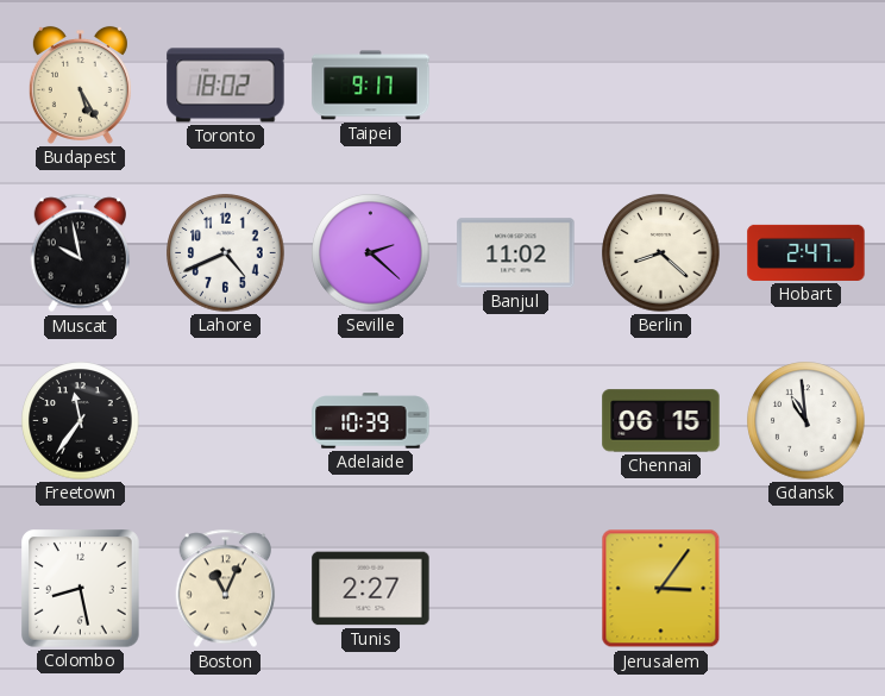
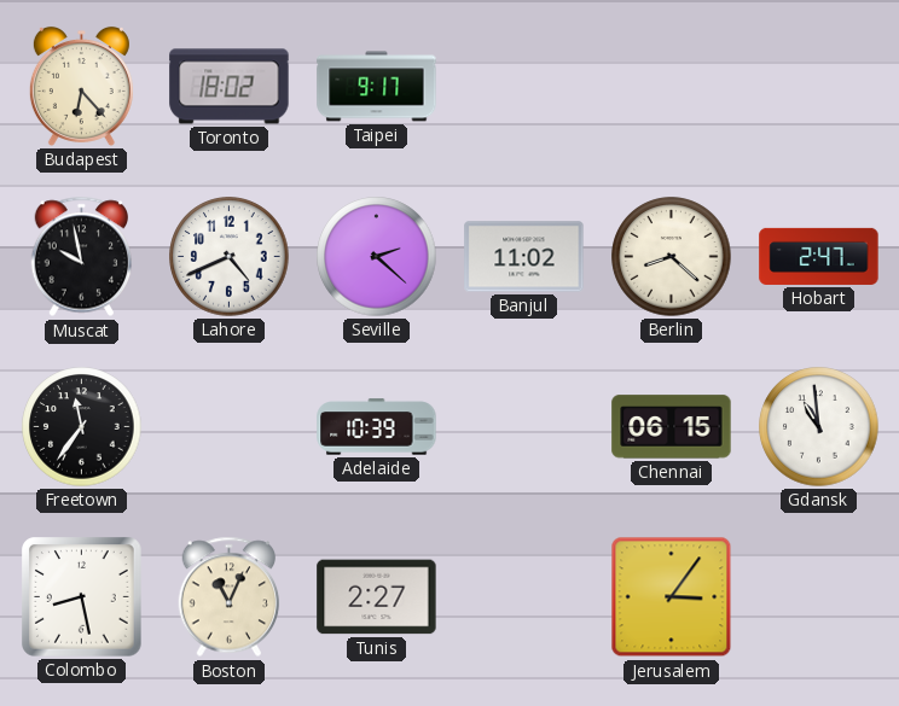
Budapest: 5:25 -> 6:23 (81, 86)
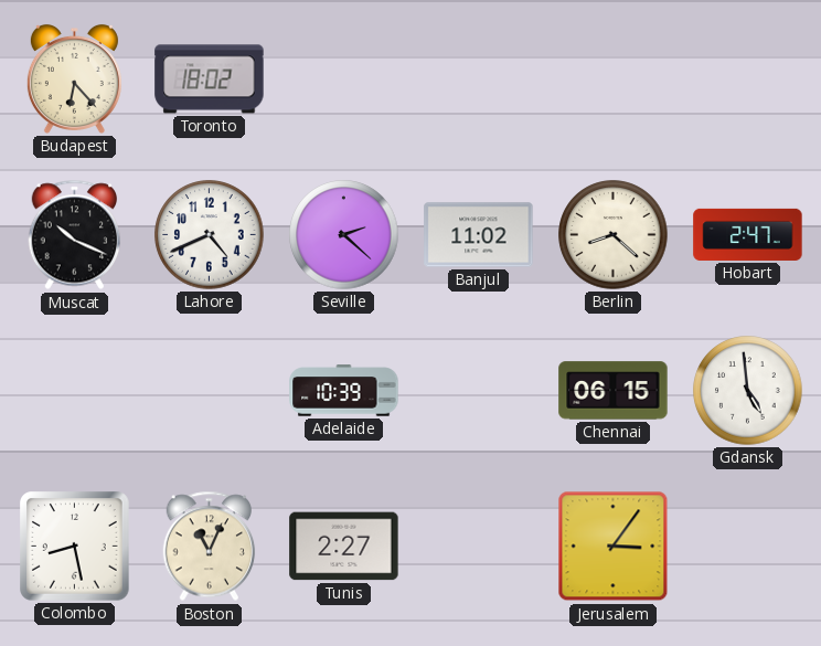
Taipei: 9:17 -> none (377, 87)
Muscat: 9:58 -> 10:19 (75, 235)
Freetown: 11:36 -> none (82, 427)
Gdansk: 10:59 -> 4:59 (748, 391)
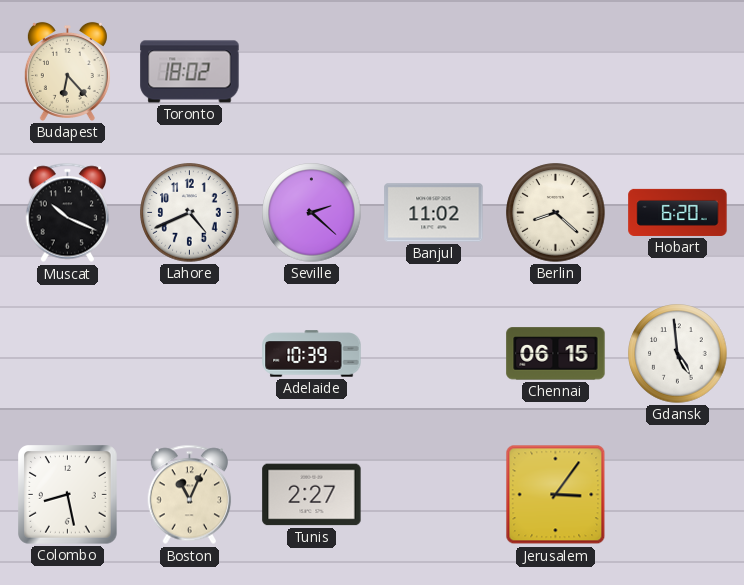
Hobart: 2:47 -> 6:20 (678, 212)
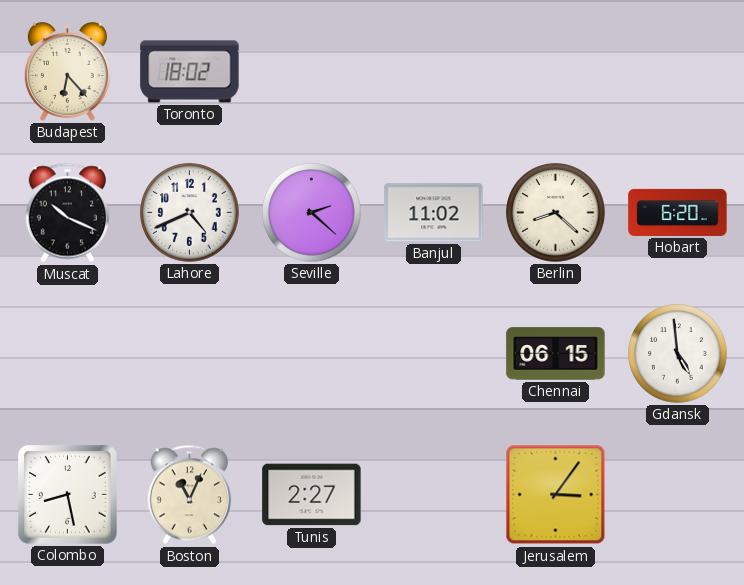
Adelaide: 10:39 -> none (312, 354)
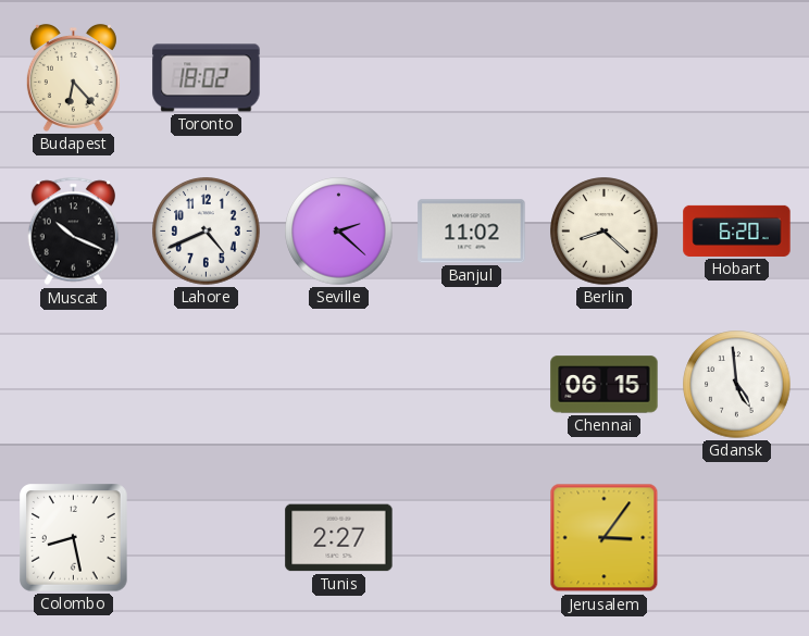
Boston: 11:04 -> none (190, 495)
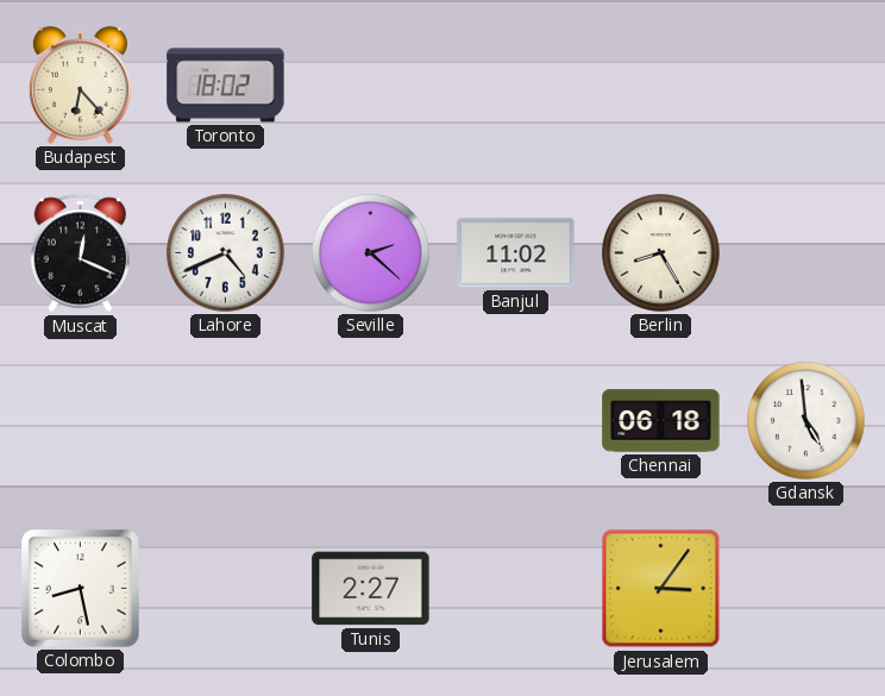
Muscat: 10:19 -> 12:19 (81, 253)
Berlin: 8:22 -> 8:25 (661, 253)
Hobart: 6:20 -> none (737, 230)
Chennai: 06:15 -> 06:18 (661, 421)
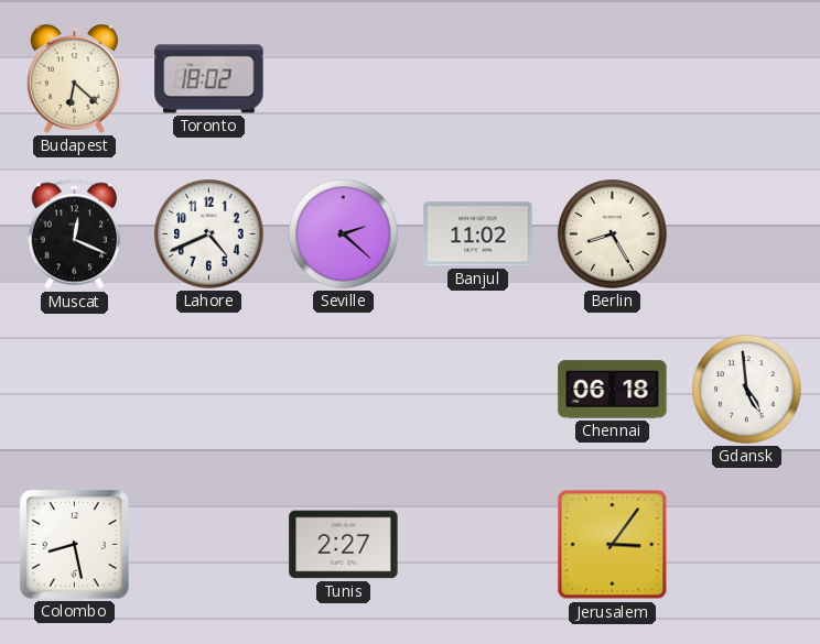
Budapest: 6:23 -> 6:22 (74, 78)
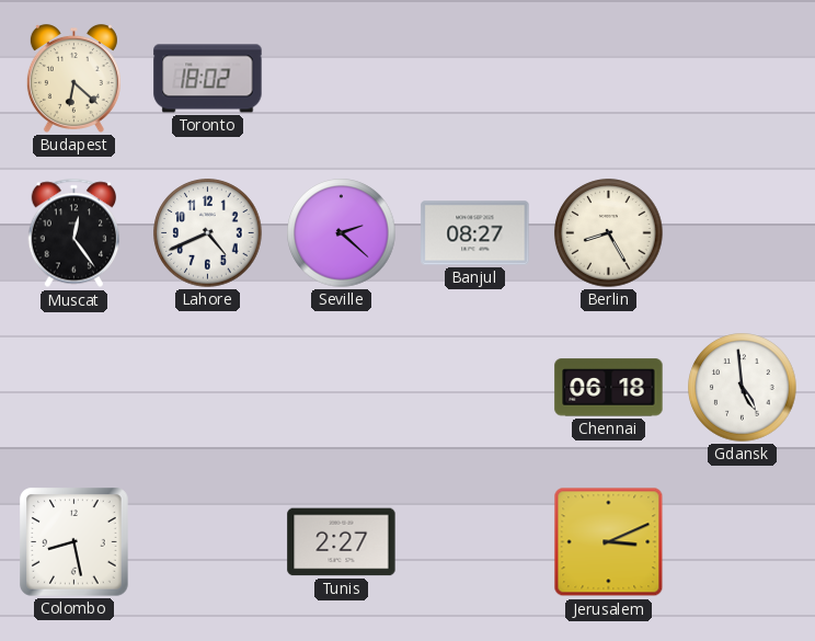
Muscat: 12:19 -> 12:24 (74, 233)
Banjul: 11:02 -> 08:27 (475, 233)
Jerusalem: 3:06 -> 3:11 (609, 542)
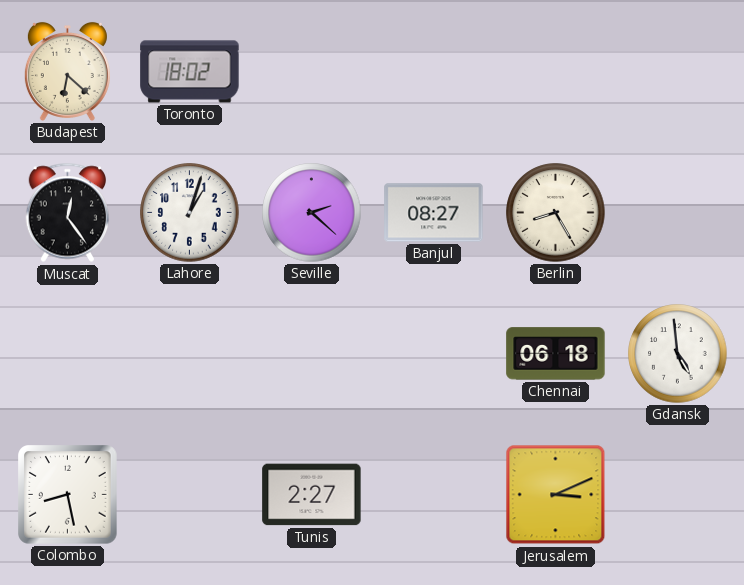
Lahore: 4:41 -> 1:03 (190, 213)
